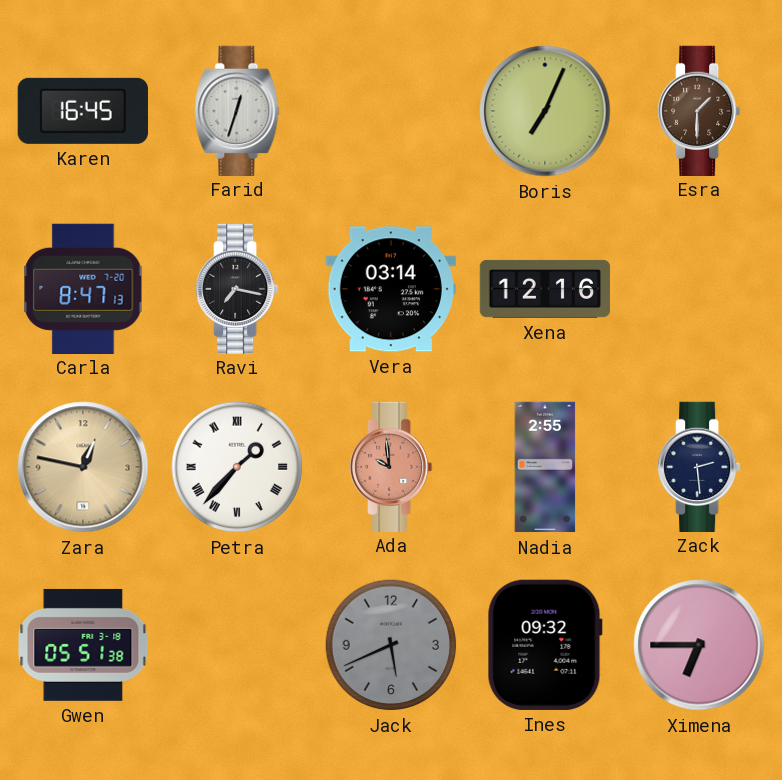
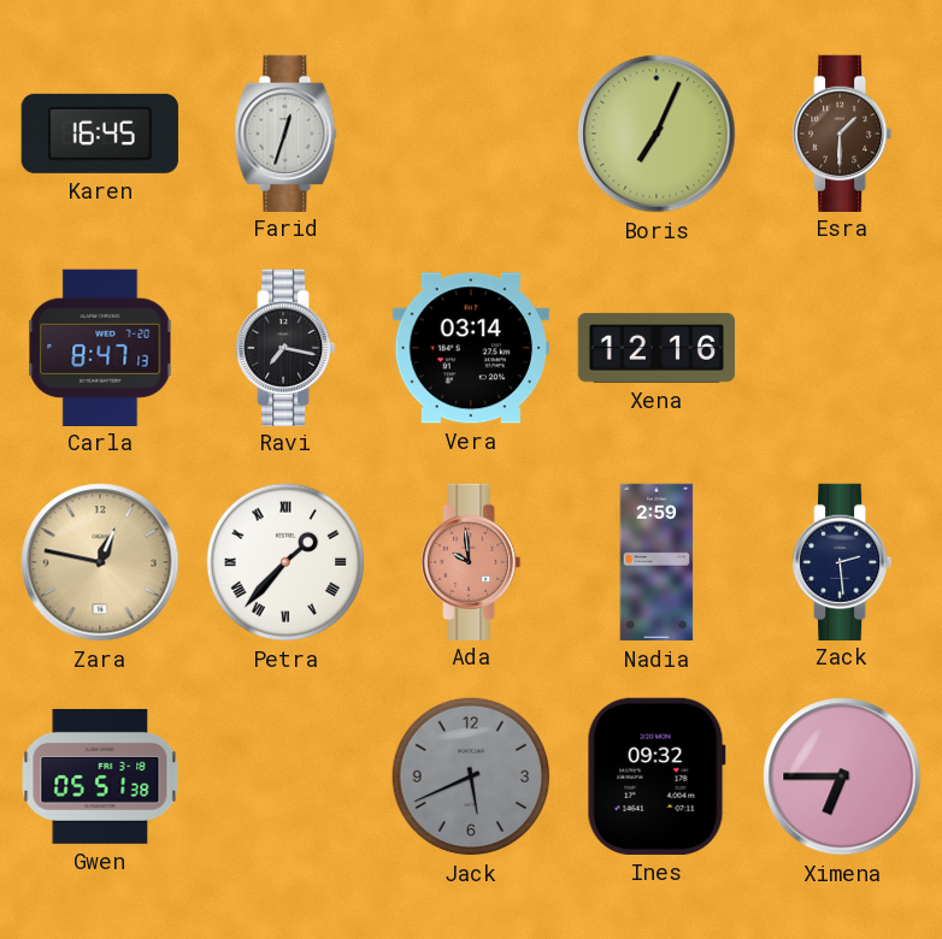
Nadia: 2:55 -> 2:59 (657, 562)
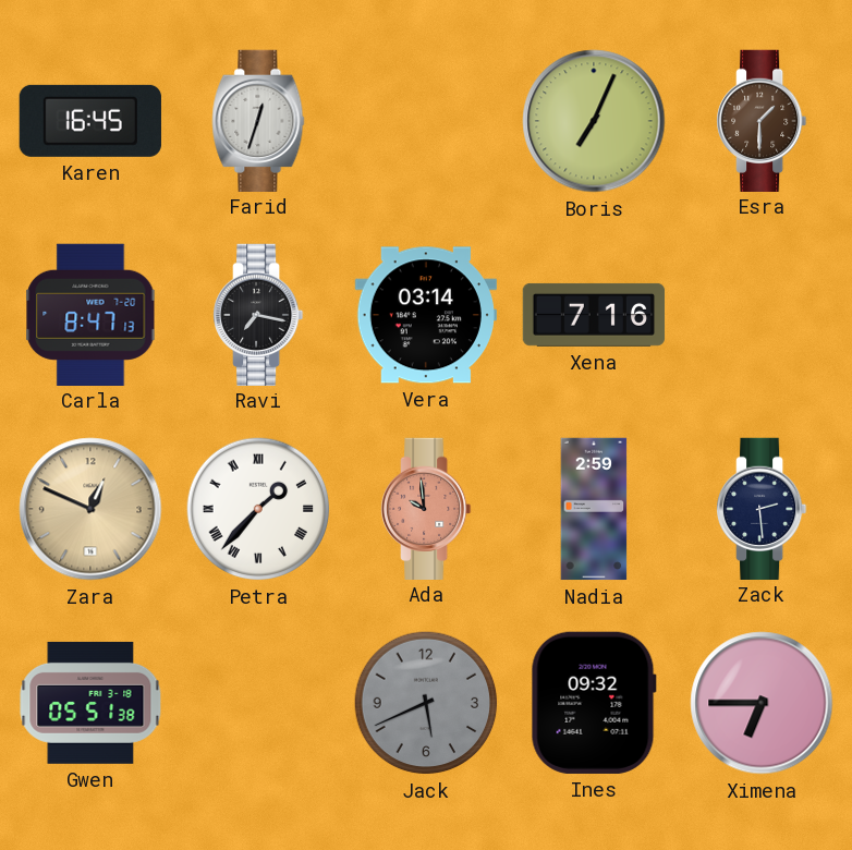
Xena: 12:16 -> 7:16 (594, 315)
Zara: 12:47 -> 12:49 (90, 509)
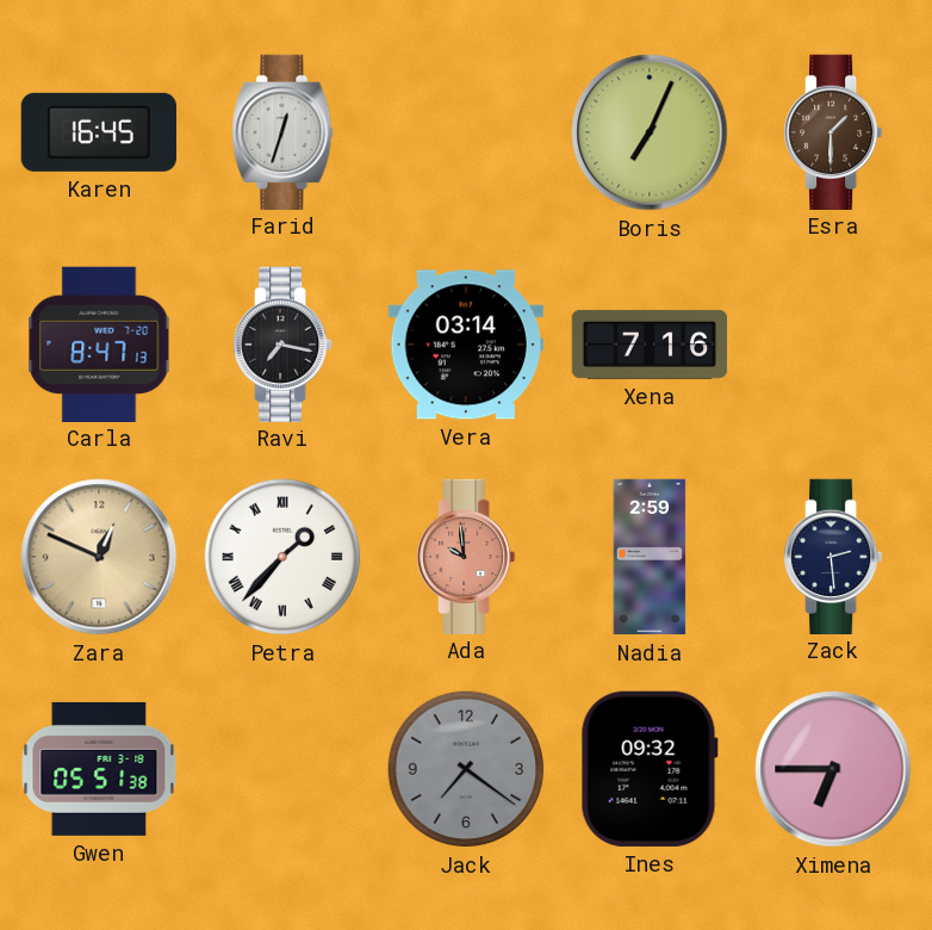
Jack: 5:41 -> 7:21 (466, 769)
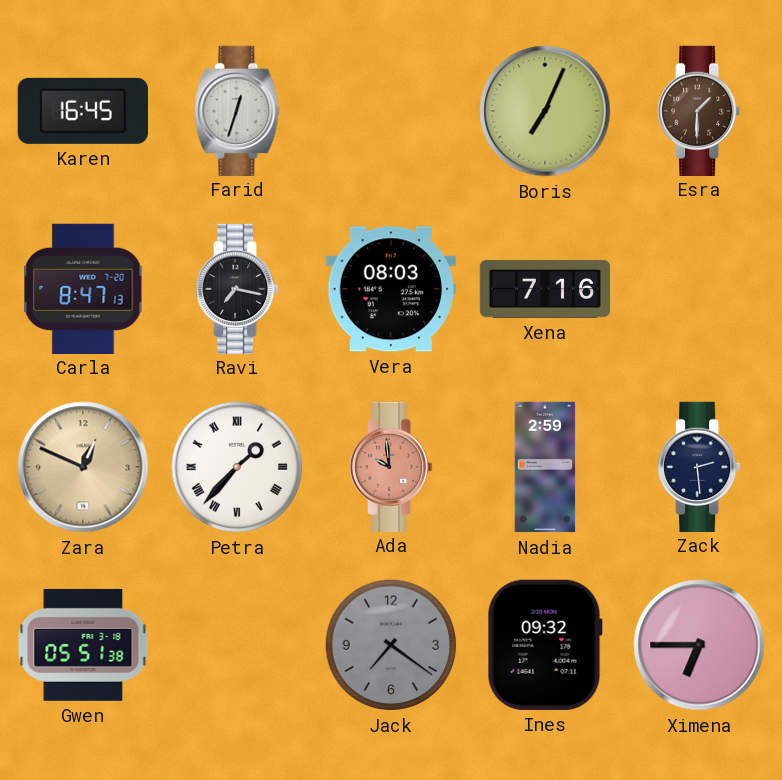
Vera: 03:14 -> 08:03 (391, 289)
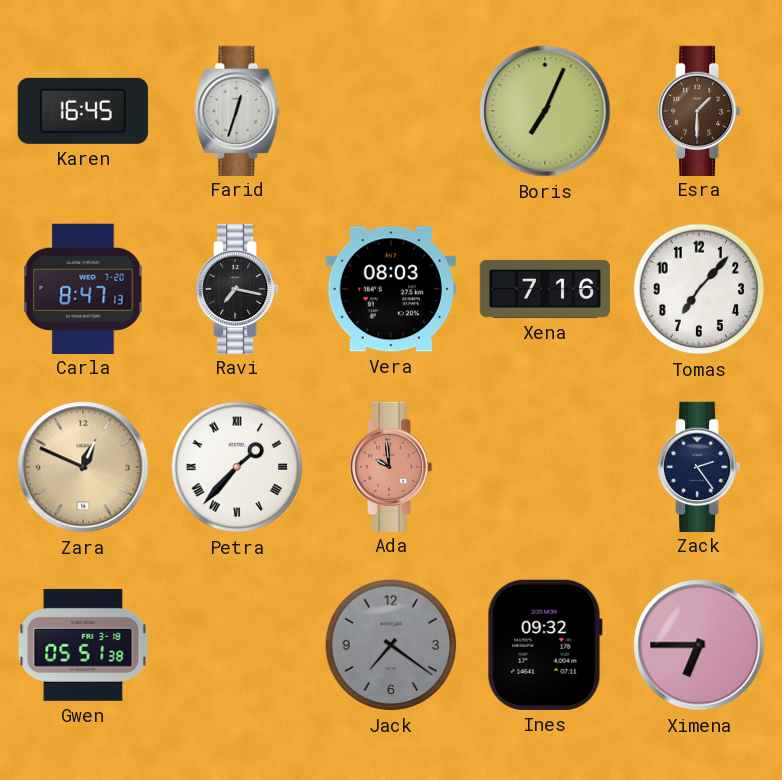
Tomas: none -> 7:07 (699, 289)
Nadia: 2:59 -> none (545, 467)
Zack: 2:29 -> 2:24 (700, 466)
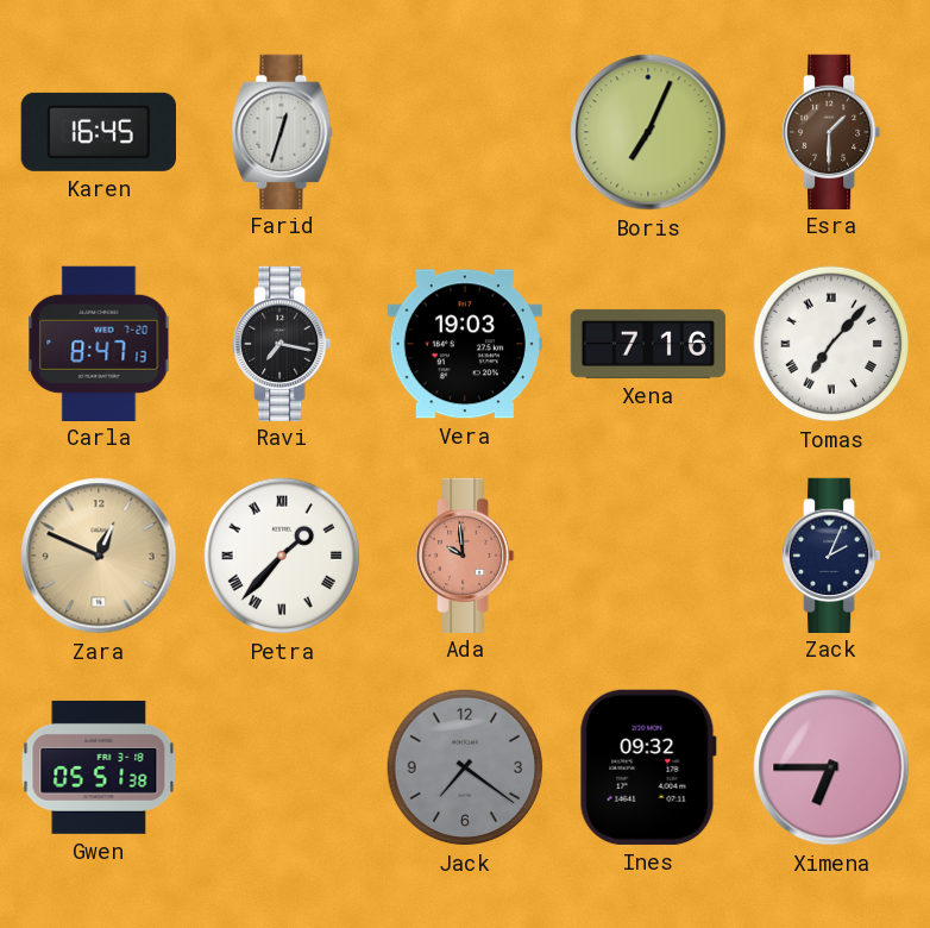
Vera: 08:03 -> 19:03 (465, 344)
Tomas numerals: Arabic -> Roman (831, 344)
Zack: 2:24 -> 2:04 (832, 554)
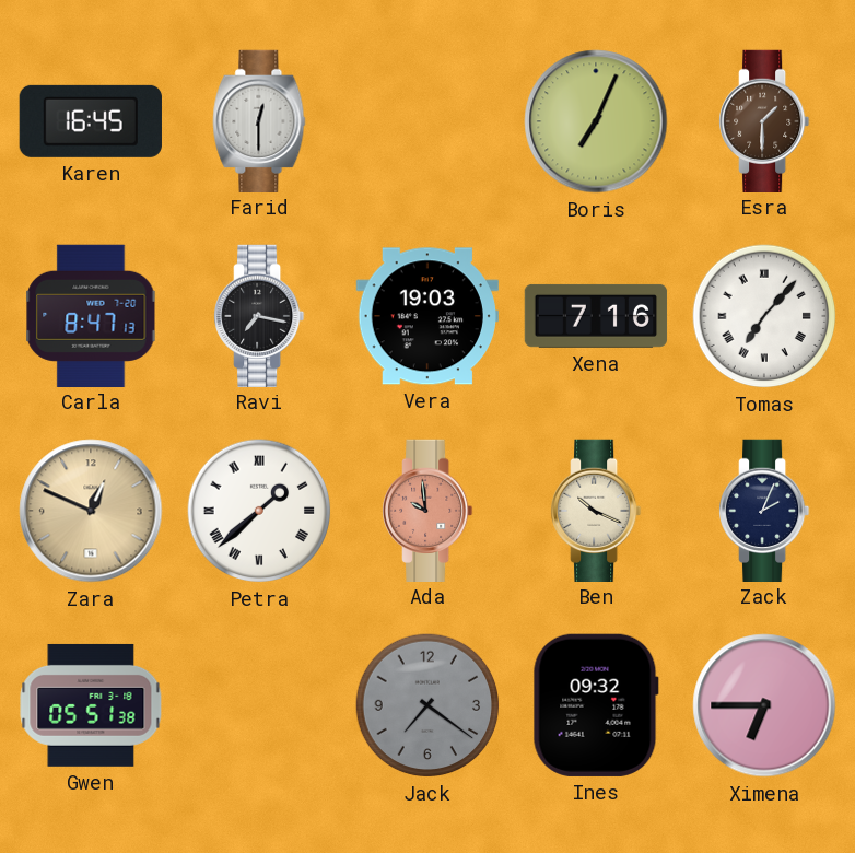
Farid: 12:33 -> 12:30 (259, 120)
Petra: 1:37 -> 1:38 (259, 511)
Ben: none -> 10:19 (597, 510)
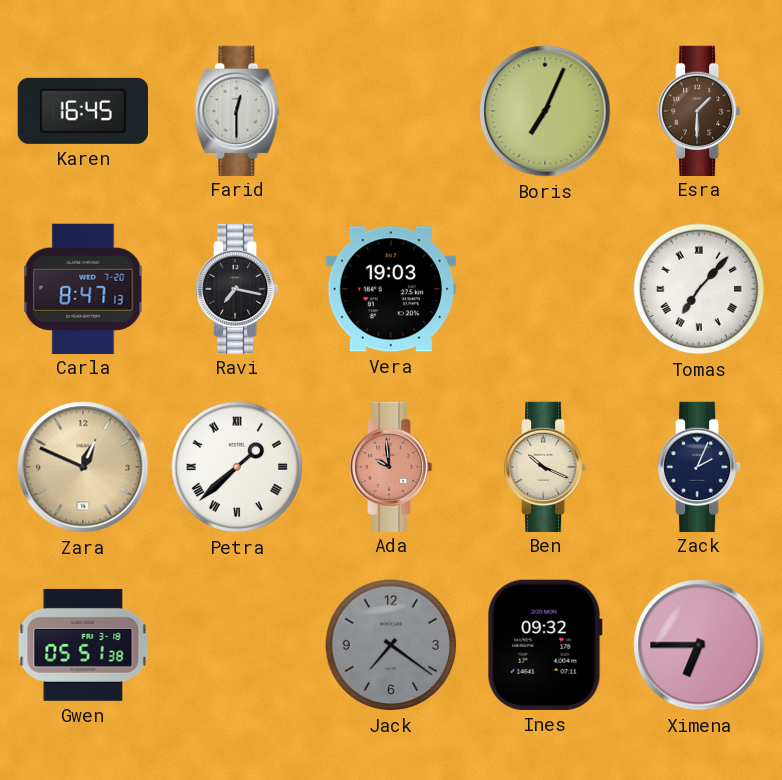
Xena: 7:16 -> none (596, 316)
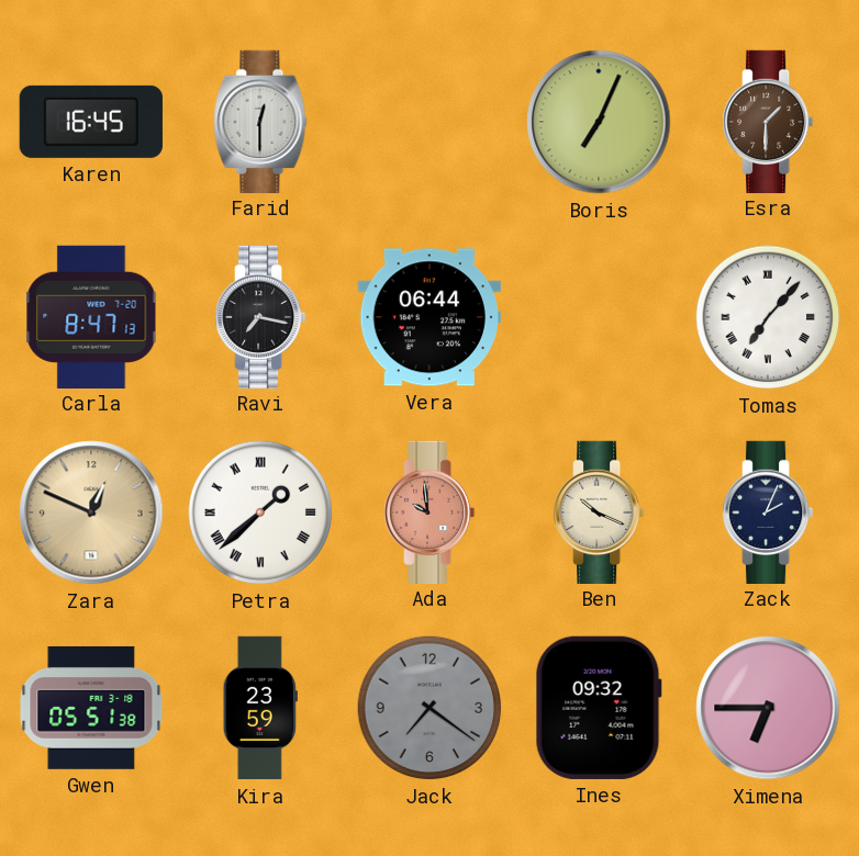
Vera: 19:03 -> 06:44 (430, 317)
Kira: none -> 23:59 (260, 708)
